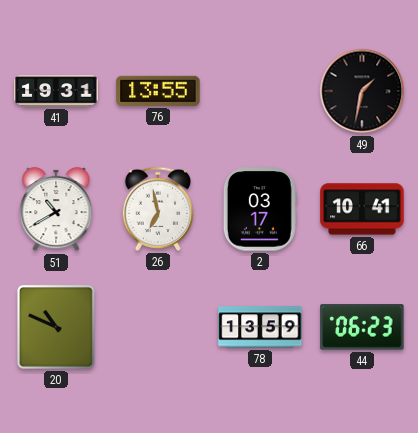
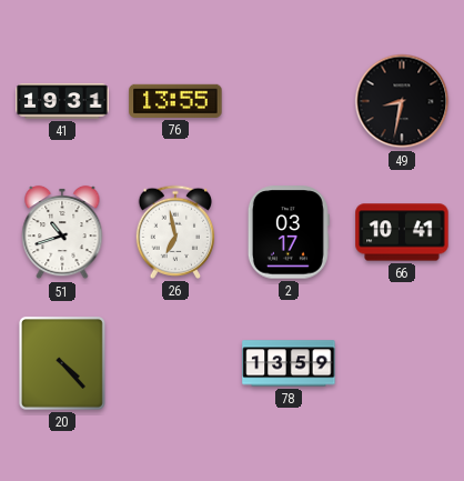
49: 1:32 -> 8:32 (402, 101)
51: 10:40 -> 10:42 (62, 232)
20: 10:49 -> 4:23 (62, 363)
44: 06:23 -> none (362, 327)
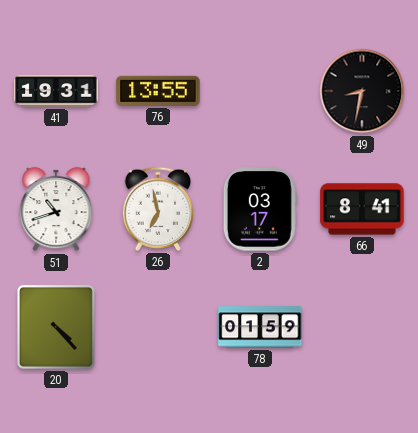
66: 10:41 -> 8:41 (362, 209)
78: 13:59 -> 01:59 (260, 327)
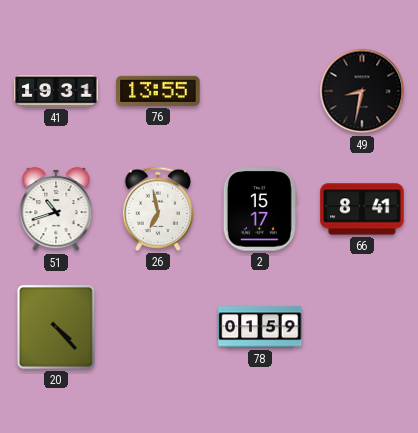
2: 03:17 -> 15:17 (260, 209)
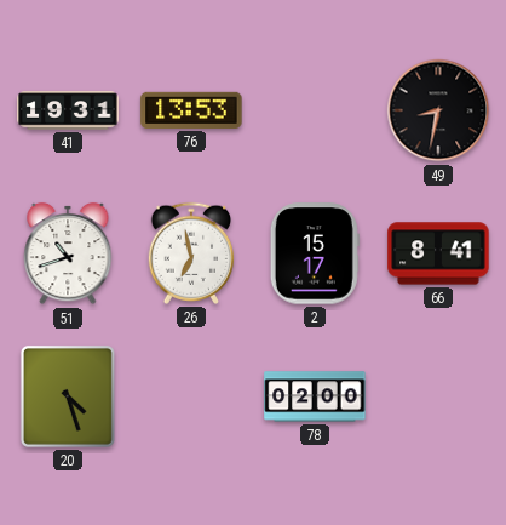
76: 13:55 -> 13:53 (191, 110)
20: 4:23 -> 4:27 (68, 396)
78: 01:59 -> 02:00 (315, 396)
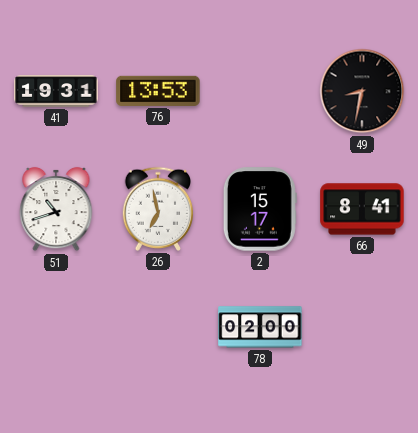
20: 4:27 -> none (68, 396)
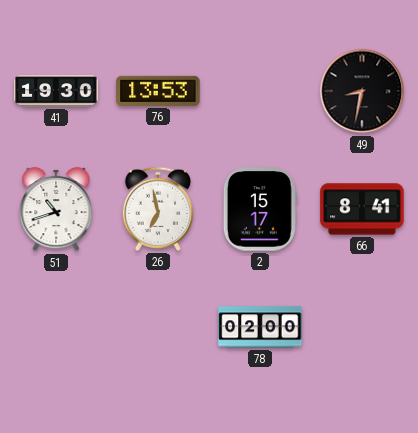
41: 19:31 -> 19:30 (56, 91)
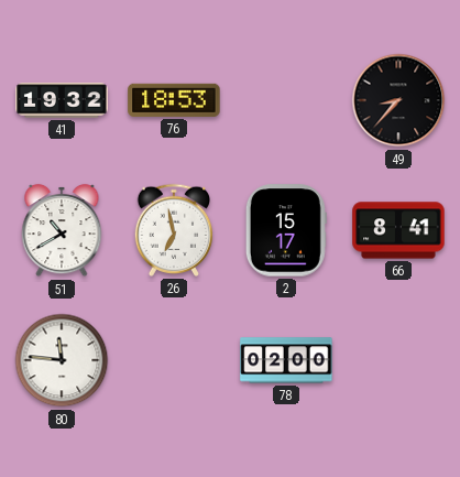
41: 19:30 -> 19:32 (62, 100)
76: 13:53 -> 18:53 (174, 100)
49: 8:32 -> 8:37 (398, 100)
51: 10:42 -> 10:40 (62, 230)
80: none -> 11:46 (62, 360)
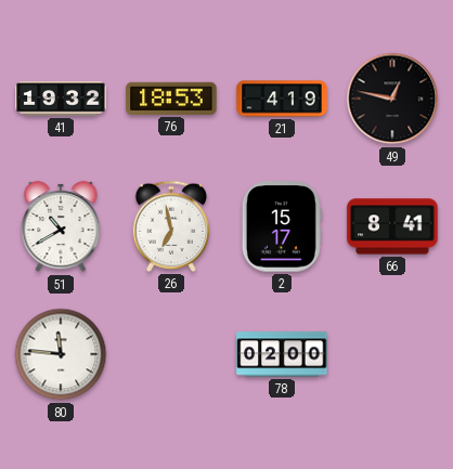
21: none -> 4:19 (282, 99)
49: 8:37 -> 12:47 (392, 99)
